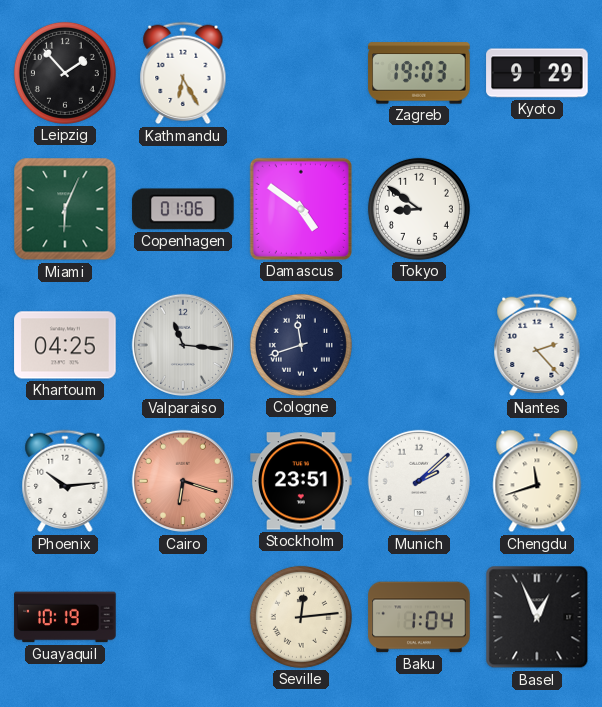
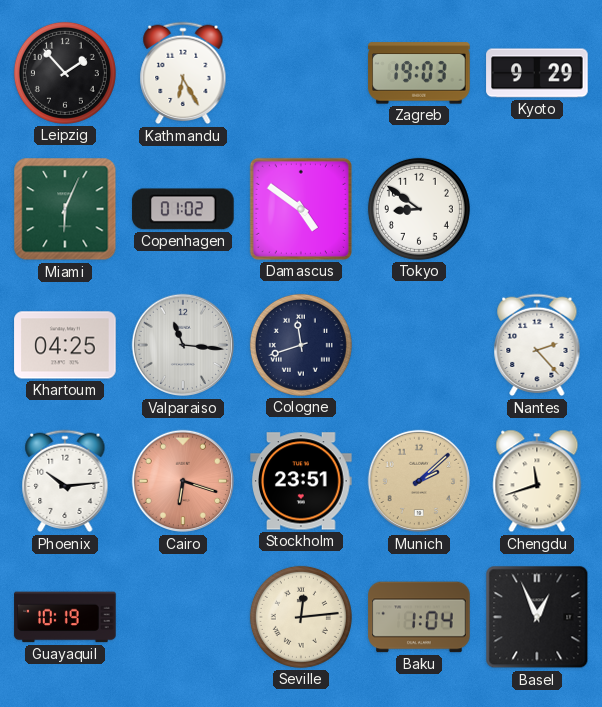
Copenhagen: 01:06 -> 01:02 (183, 209)
Munich dial: white -> champagne (418, 481)
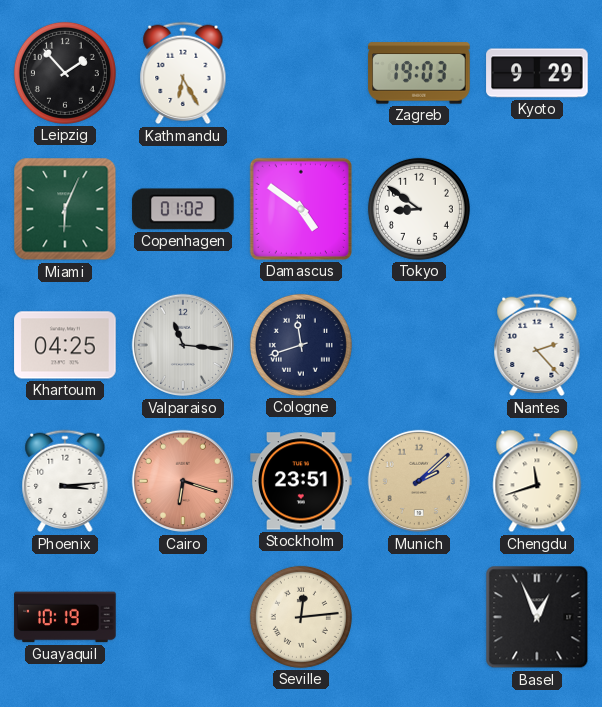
Phoenix: 10:14 -> 3:14 (65, 481)
Baku: 1:04 -> none (419, 617)
